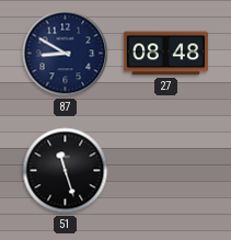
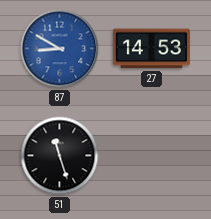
87 dial: navy -> blue (60, 49)
27: 08:48 -> 14:53 (151, 49)
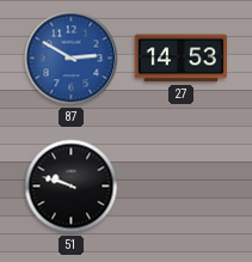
87: 8:50 -> 2:50 (72, 59)
51: 11:27 -> 9:48 (72, 187)
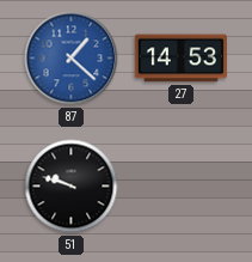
87: 2:50 -> 1:22 (72, 59)
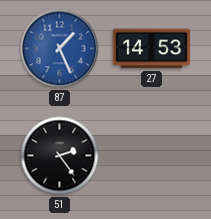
87: 1:22 -> 1:26 (60, 49)
51: 9:48 -> 2:24 (60, 156)
